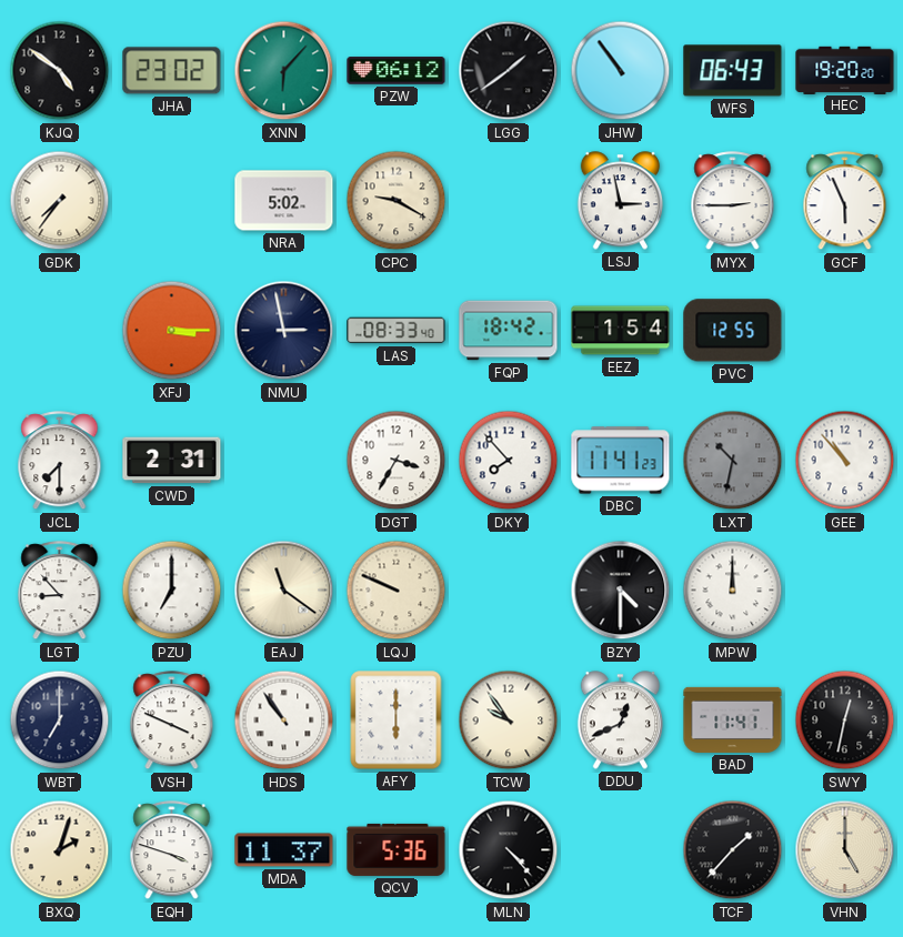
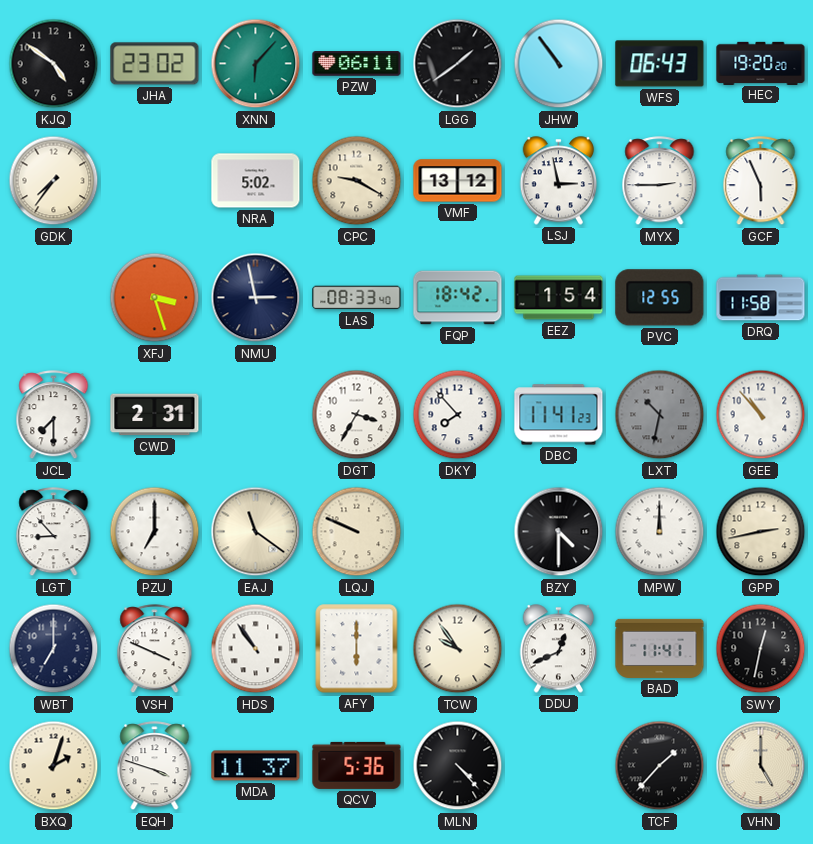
PZW: 06:12 -> 06:11 (357, 64)
VMF: none -> 13:12 (458, 181)
XFJ: 3:15 -> 3:27 (155, 298)
DRQ: none -> 11:58 (761, 298)
GPP: none -> 2:43 (761, 532)
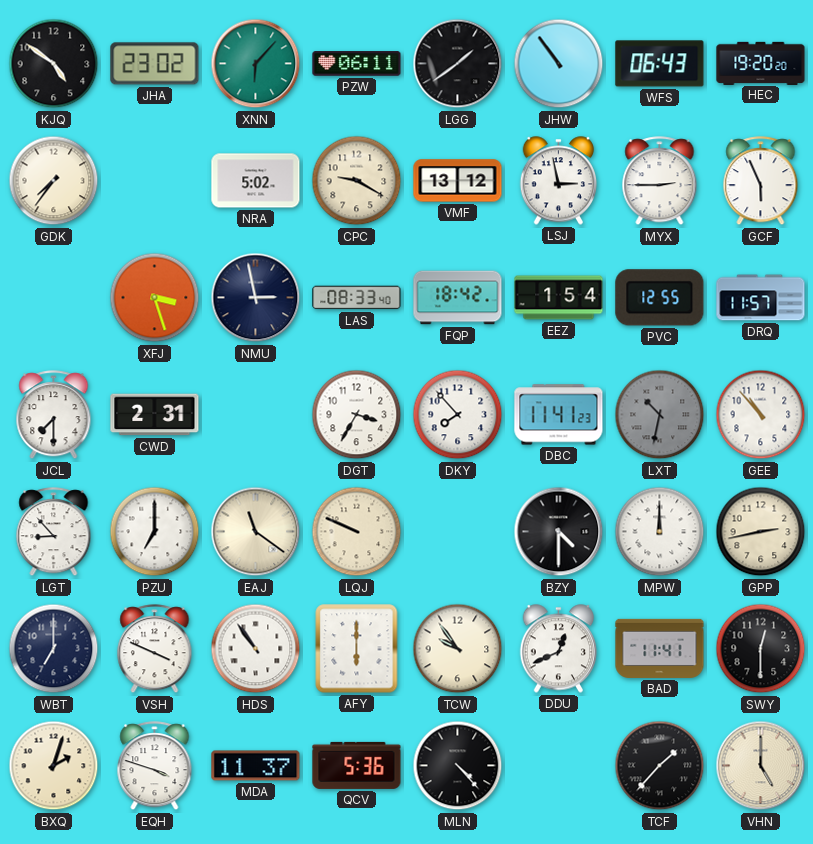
DRQ: 11:58 -> 11:57 (761, 298)
SWY: 12:32 -> 12:30 (761, 649)
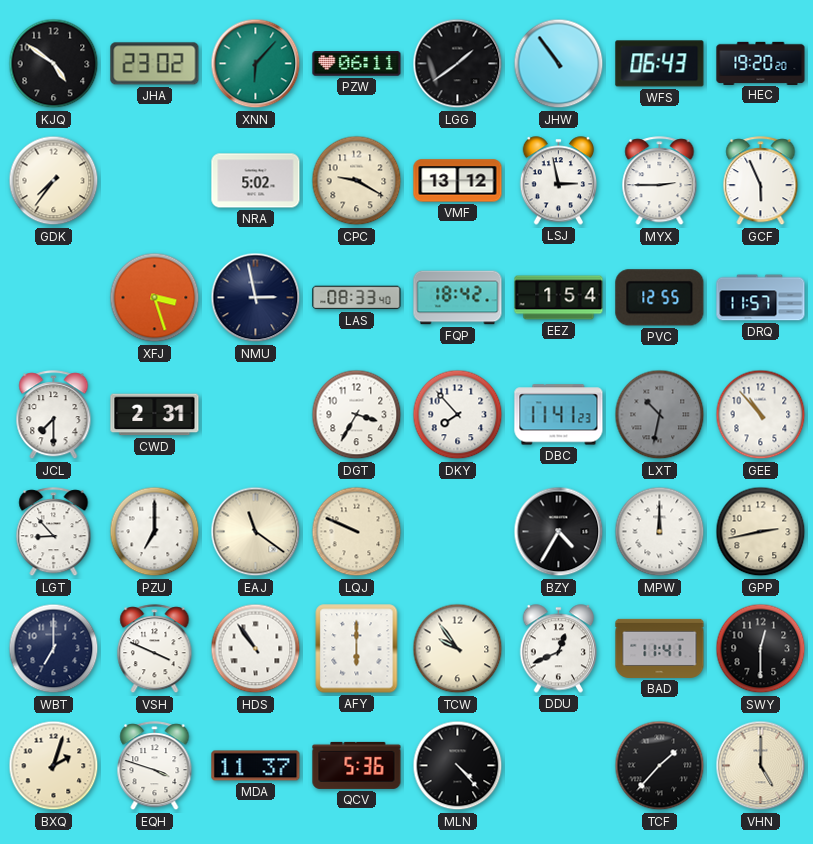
BZY: 4:30 -> 4:35 (559, 532)
